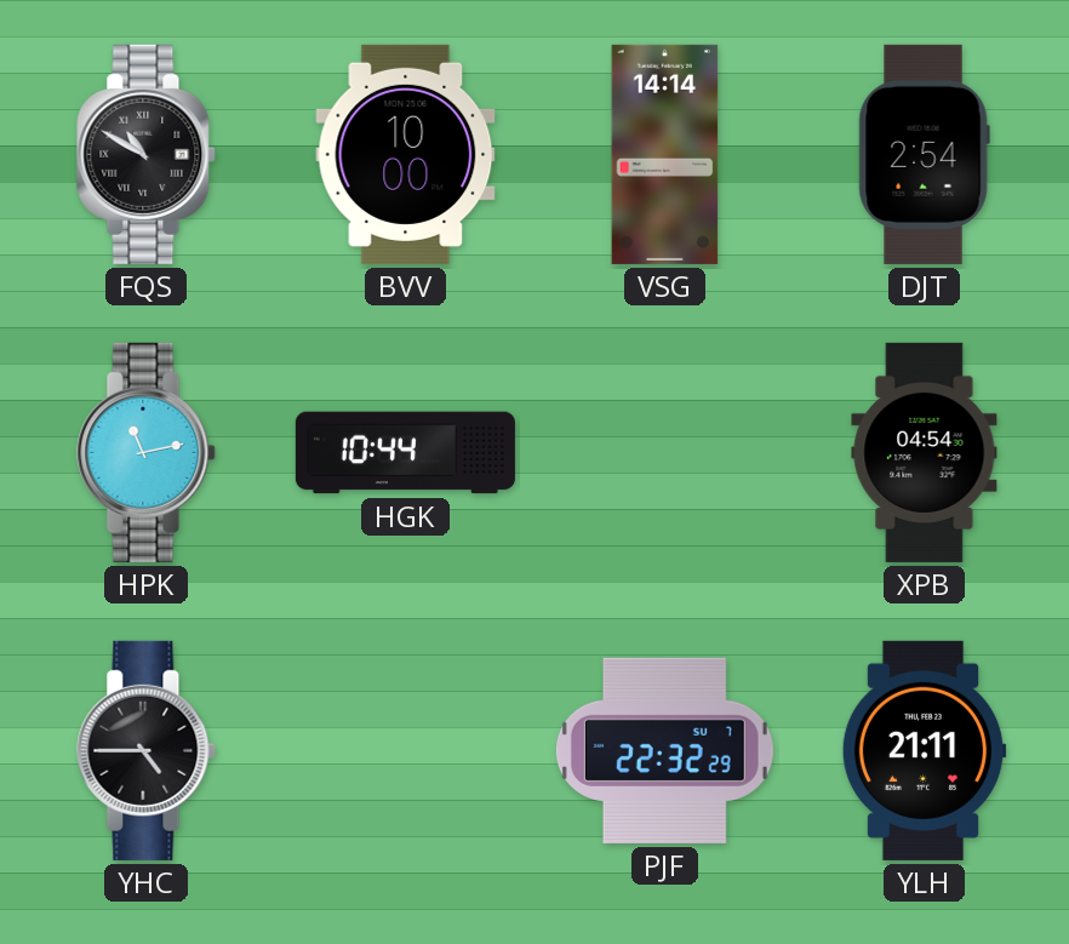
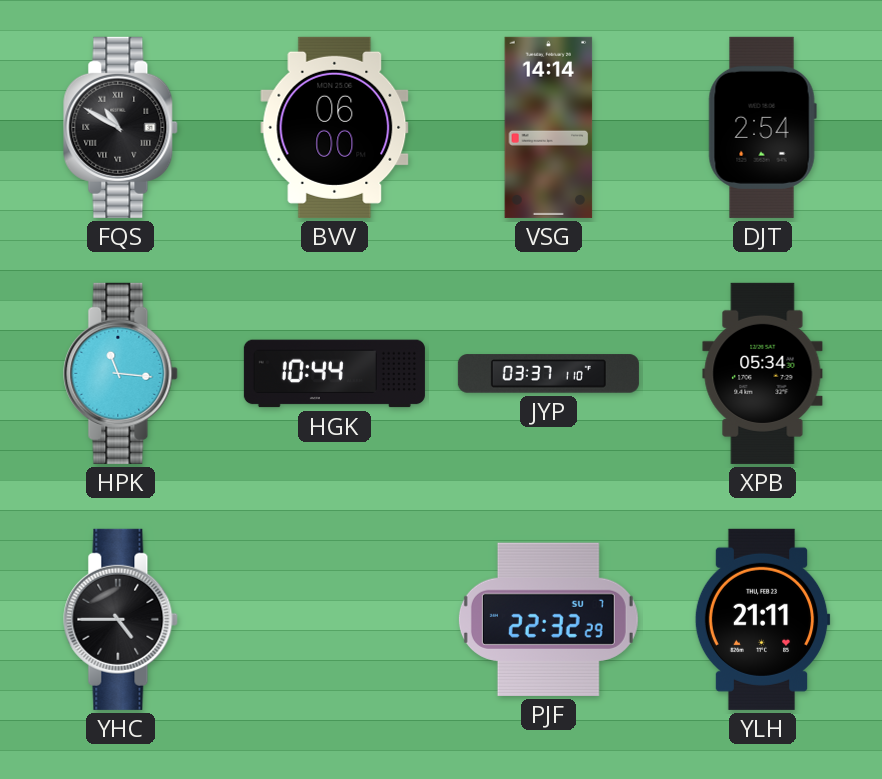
BVV: 10:00 -> 06:00 (335, 127)
HPK: 11:13 -> 11:16 (121, 373)
JYP: none -> 03:37 (548, 374)
XPB: 04:54 -> 05:34 (763, 373)
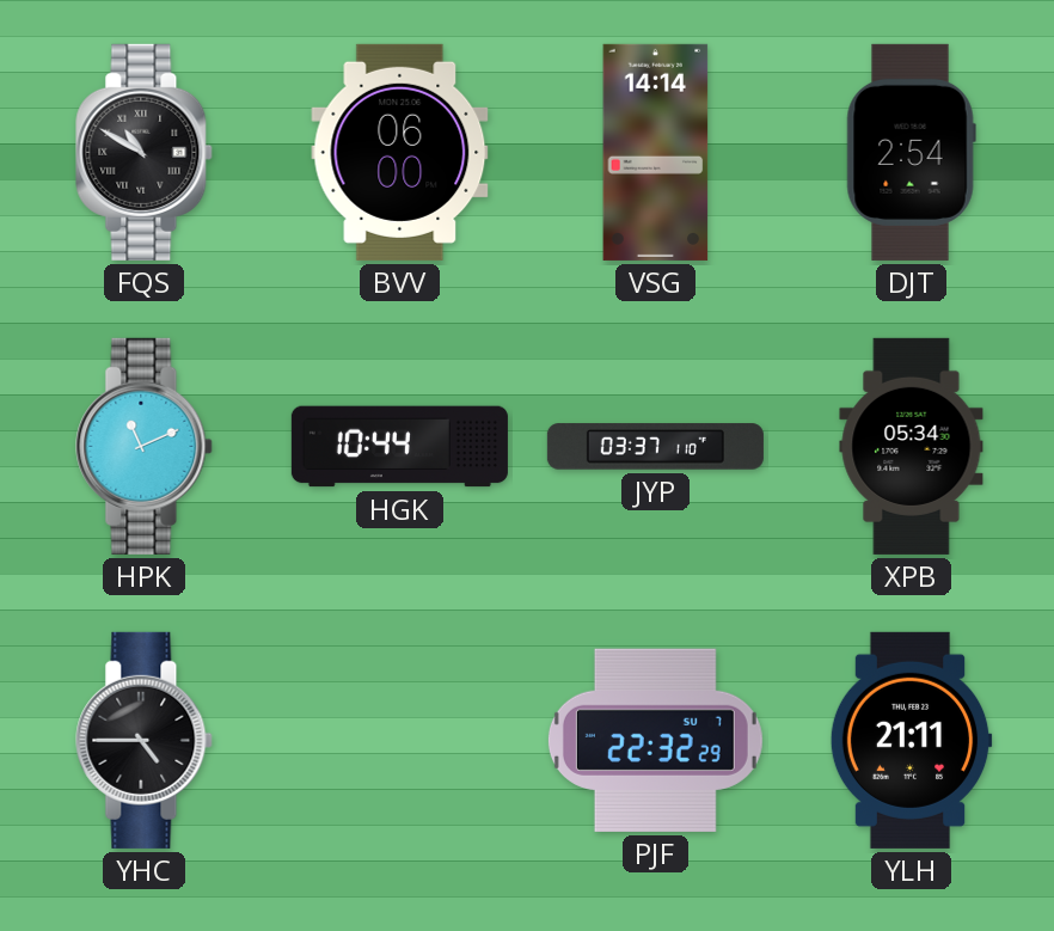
HPK: 11:16 -> 11:11 (145, 446)
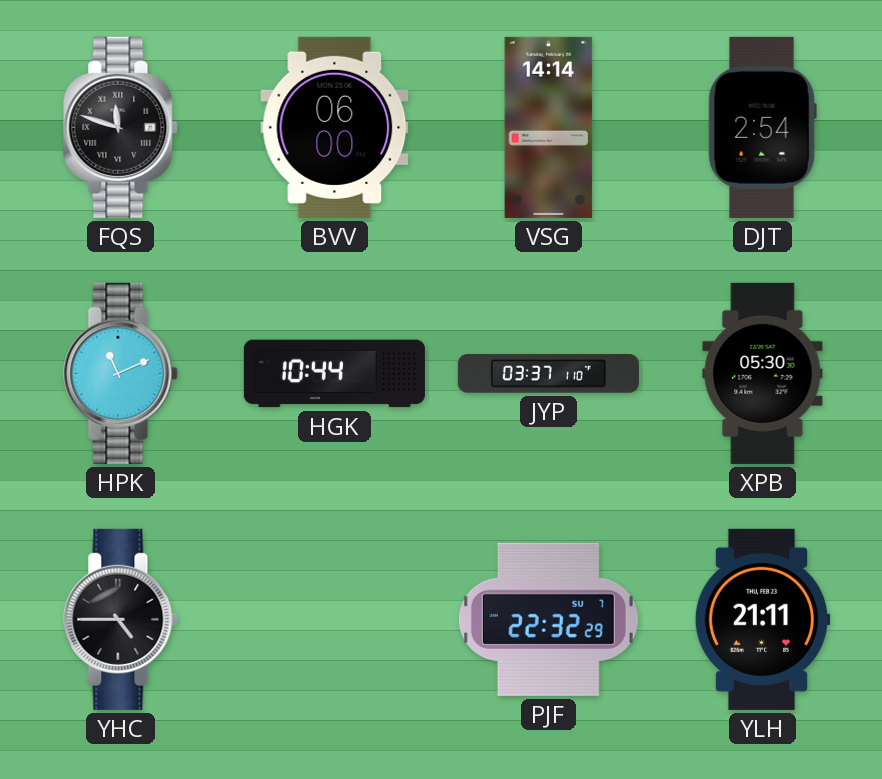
FQS: 10:50 -> 11:48 (121, 127)
XPB: 05:34 -> 05:30 (763, 373)
